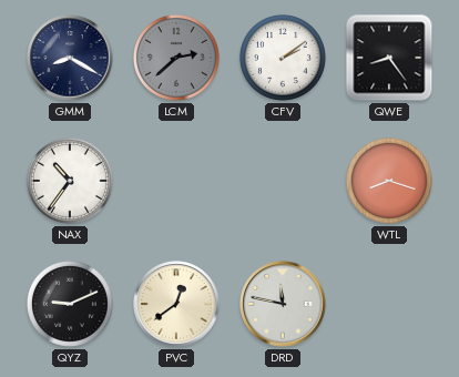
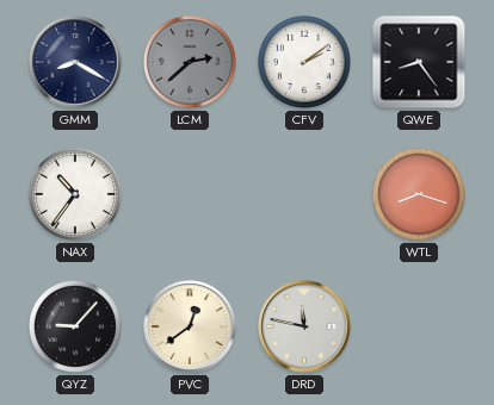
QYZ: 9:11 -> 9:07 (75, 326)
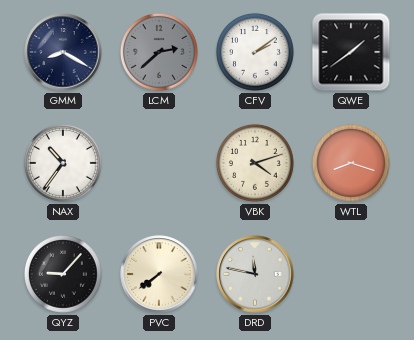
QWE: 8:24 -> 1:39 (351, 52)
VBK: none -> 4:12 (255, 163)
PVC: 12:39 -> 7:39 (159, 274)
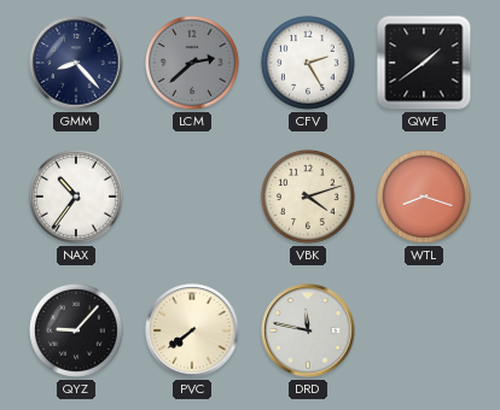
GMM: 8:20 -> 8:23 (76, 63)
CFV: 2:09 -> 2:25 (308, 63)
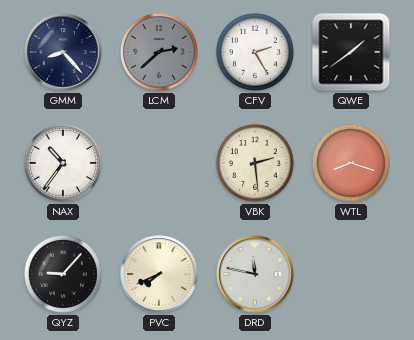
VBK: 4:12 -> 2:29 (255, 163)
PVC: 7:39 -> 7:41 (159, 274)
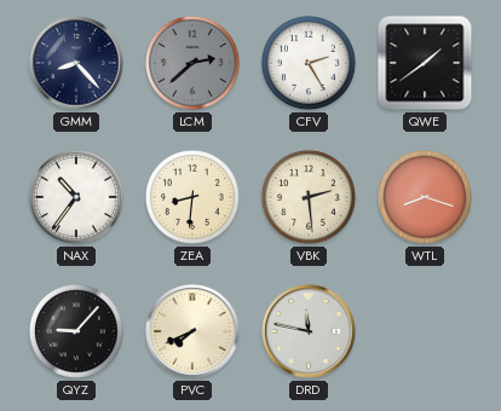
ZEA: none -> 8:31 (192, 197)
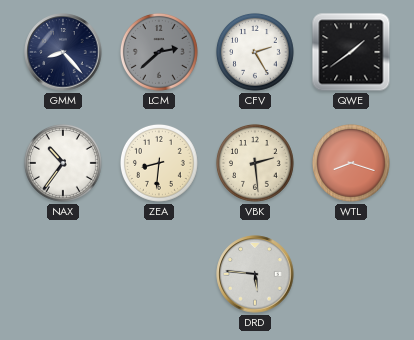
QYZ: 9:07 -> none (76, 331)
PVC: 7:41 -> none (192, 331)
DRD: 11:47 -> 5:46 (255, 274)
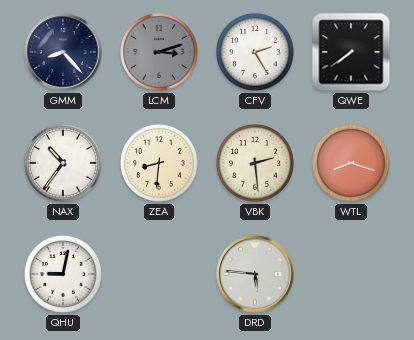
LCM: 2:38 -> 3:12 (159, 52)
QWE: 1:39 -> 7:39 (351, 52)
QHU: none -> 9:02 (63, 274)
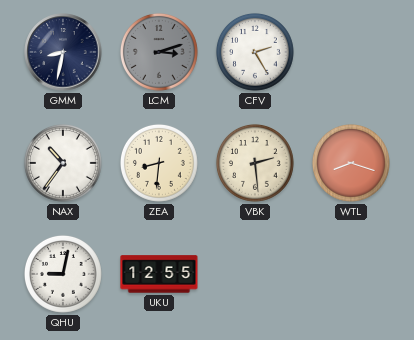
GMM: 8:23 -> 8:32 (63, 52)
QWE: 7:39 -> none (351, 52)
UKU: none -> 12:55 (159, 274)
DRD: 5:46 -> none (255, 274)
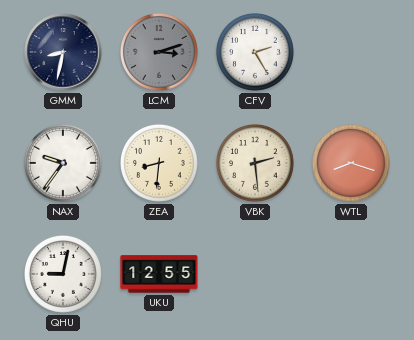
NAX: 10:36 -> 9:36 (63, 163)
